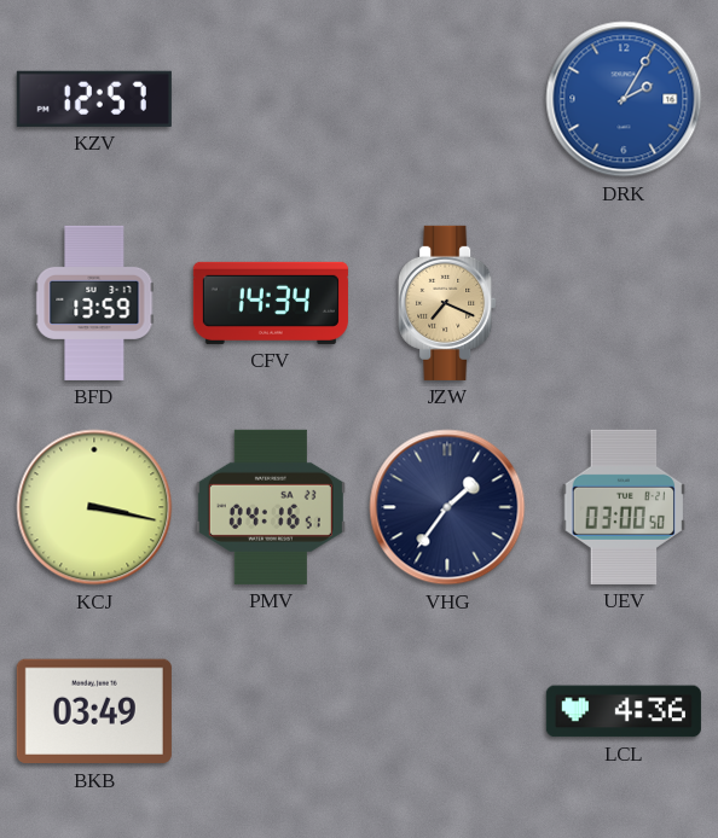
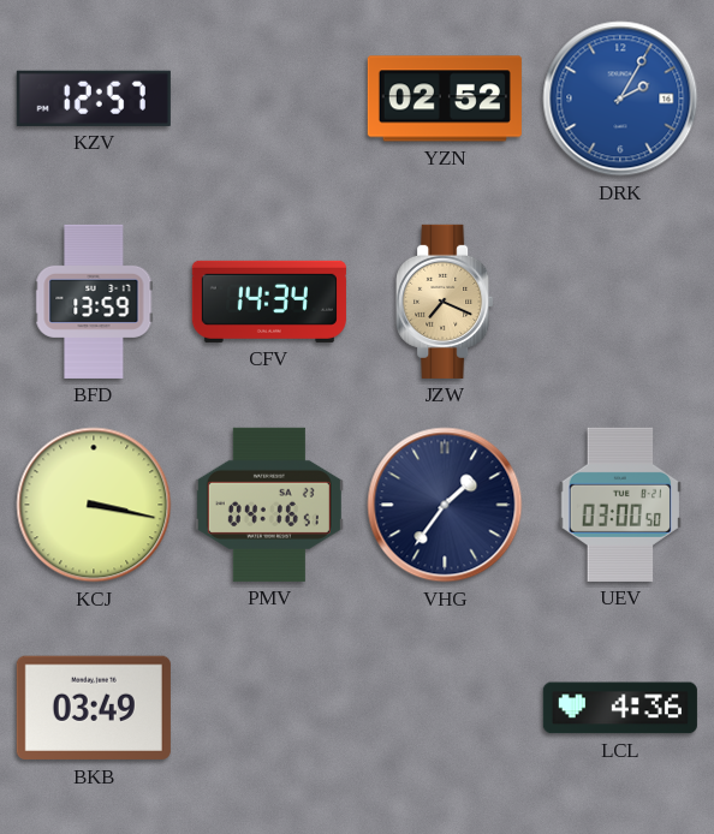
YZN: none -> 02:52 (445, 99)
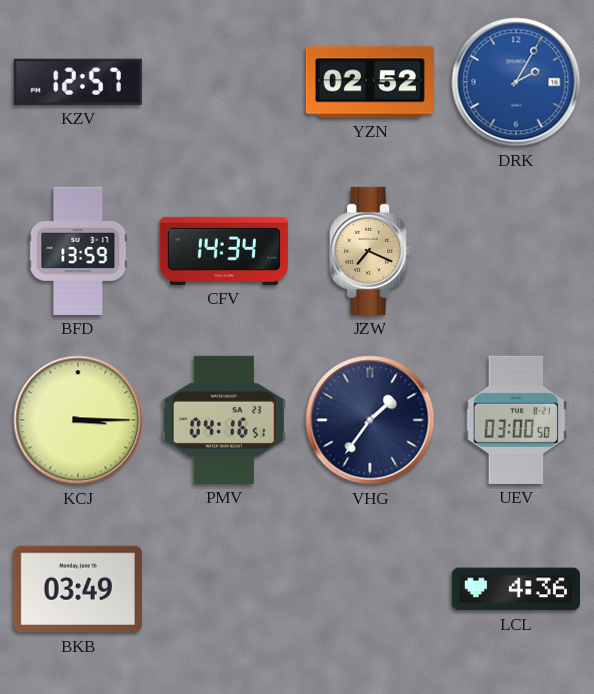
KCJ: 3:17 -> 3:15 (78, 420)
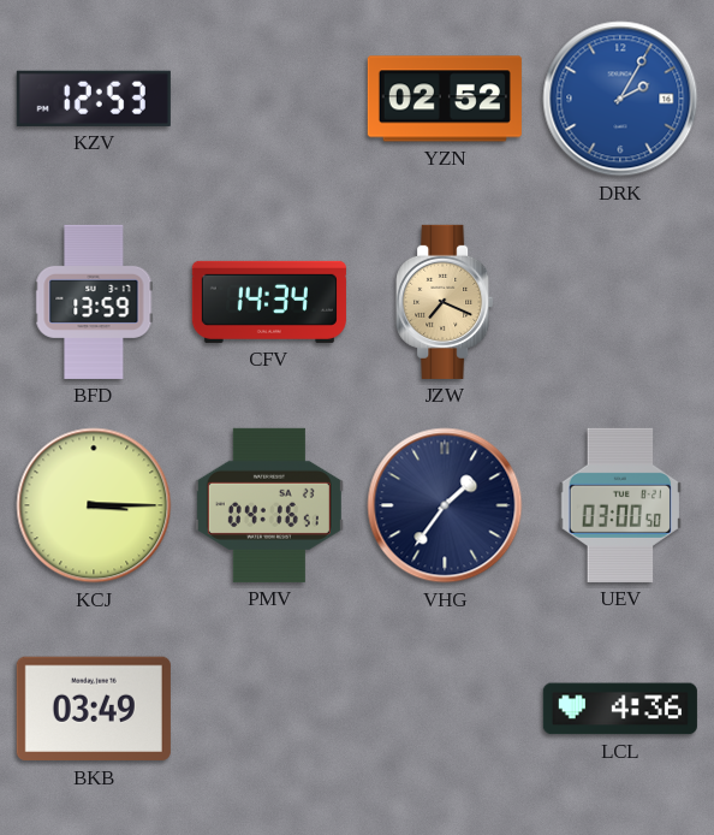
KZV: 12:57 -> 12:53 (94, 99)
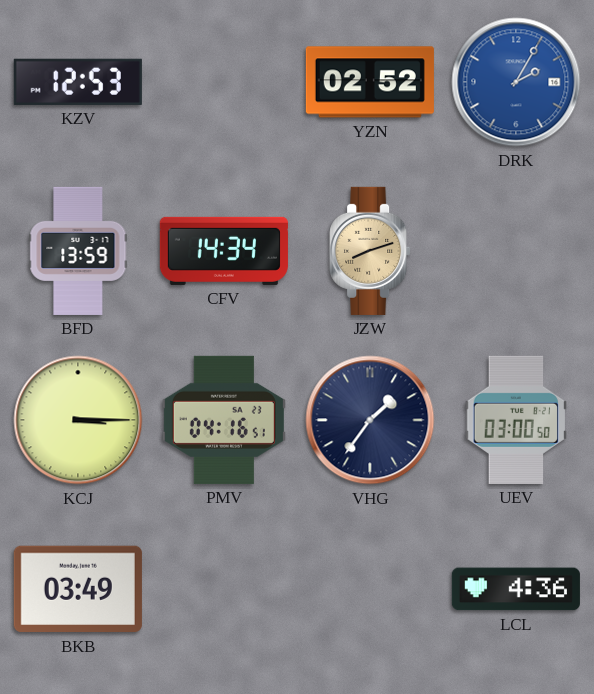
JZW: 7:19 -> 8:12 (370, 251)
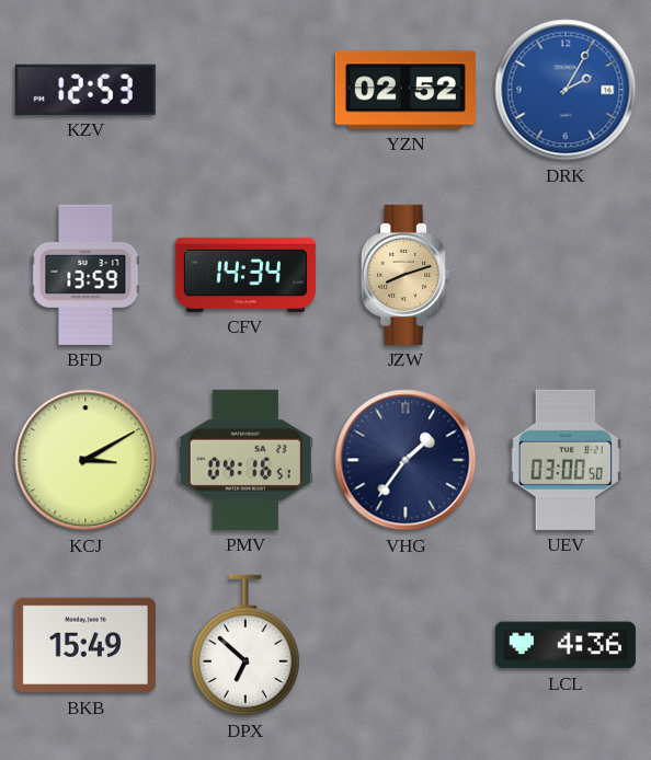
KCJ: 3:15 -> 3:10 (85, 460)
BKB: 03:49 -> 15:49 (85, 645)
DPX: none -> 6:52 (245, 645)
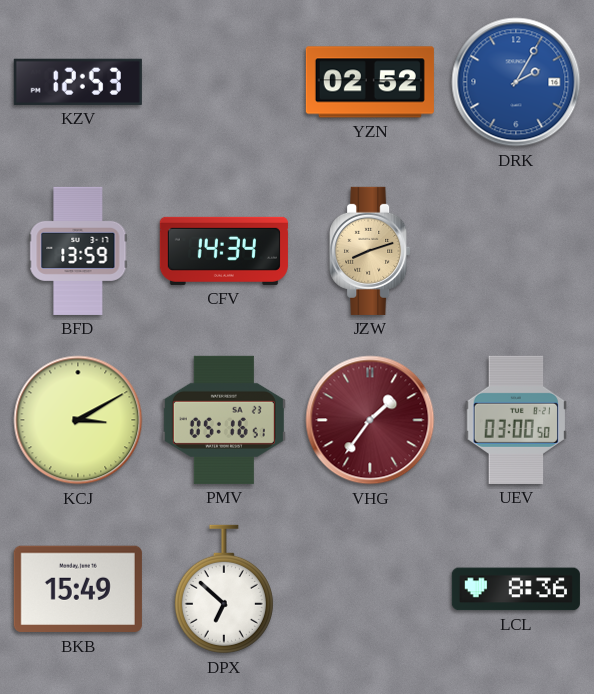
PMV: 04:16 -> 05:16 (224, 420)
VHG dial: navy -> burgundy (370, 420)
LCL: 4:36 -> 8:36 (516, 589)
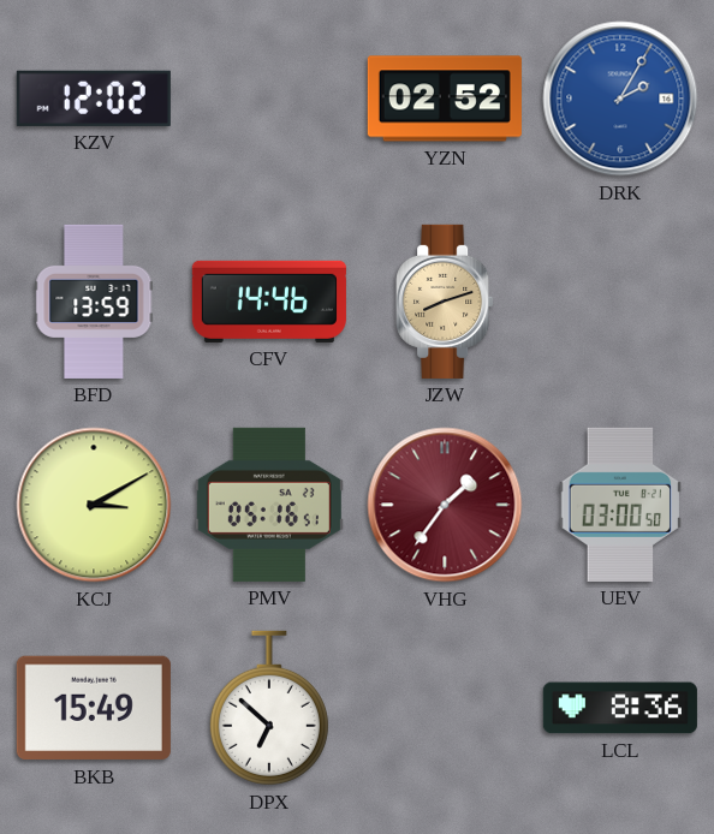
KZV: 12:53 -> 12:02 (94, 99)
CFV: 14:34 -> 14:46 (269, 302)
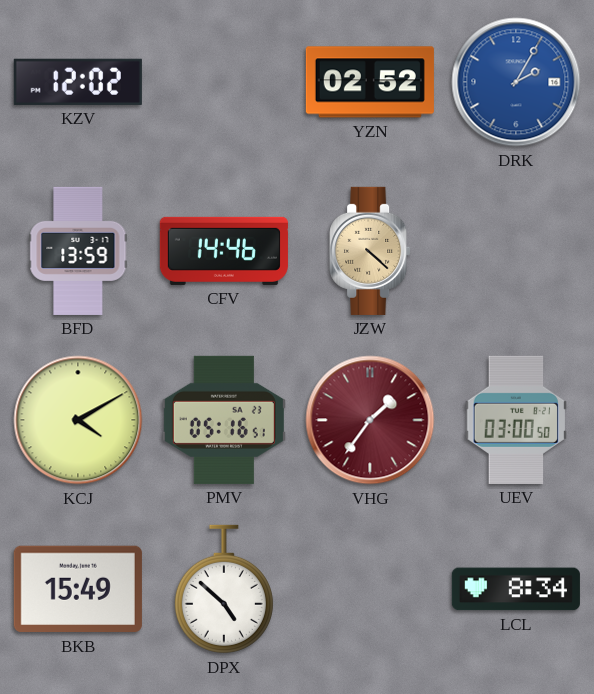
JZW: 8:12 -> 4:22 (370, 251)
KCJ: 3:10 -> 4:10 (78, 420)
DPX: 6:52 -> 4:52 (224, 589)
LCL: 8:36 -> 8:34 (516, 589)
